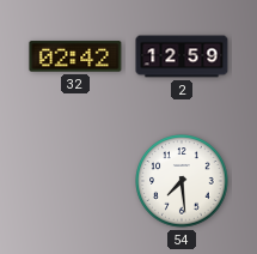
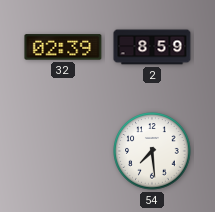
32: 02:42 -> 02:39 (63, 47)
2: 12:59 -> 8:59 (152, 47)
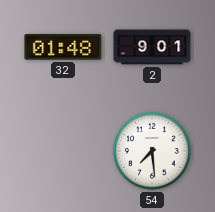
32: 02:39 -> 01:48 (63, 47)
2: 8:59 -> 9:01 (152, 47)
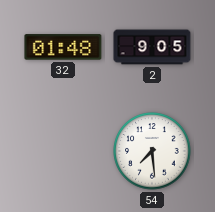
2: 9:01 -> 9:05 (152, 47)
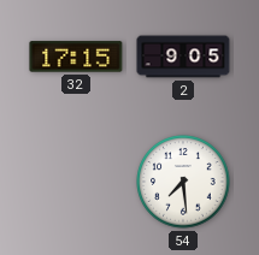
32: 01:48 -> 17:15 (76, 57)
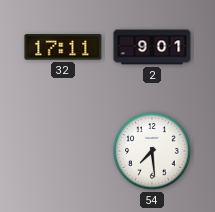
32: 17:15 -> 17:11 (63, 47)
2: 9:05 -> 9:01 (152, 47)
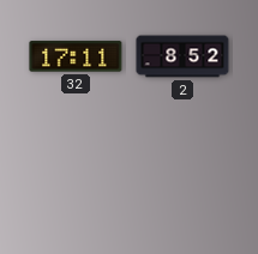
2: 9:01 -> 8:52 (182, 56)
54: 7:29 -> none (152, 151)
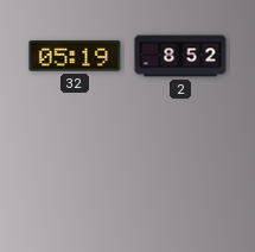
32: 17:11 -> 05:19 (75, 56)
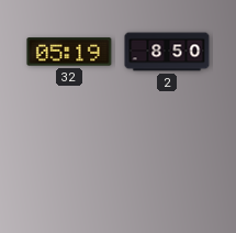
2: 8:52 -> 8:50 (167, 52)
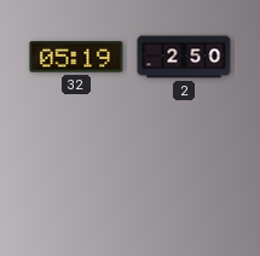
2: 8:50 -> 2:50 (184, 57)
